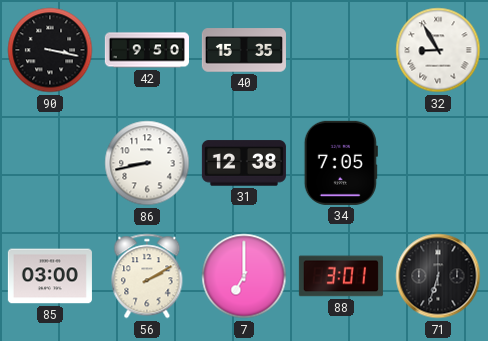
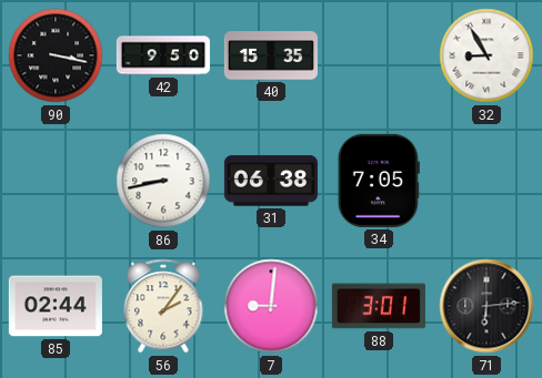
31: 12:38 -> 06:38 (271, 181)
85: 03:00 -> 02:44 (56, 306)
56: 2:10 -> 2:06 (163, 306)
7: 7:00 -> 9:01 (271, 306)
71: 6:33 -> 6:14 (486, 306)
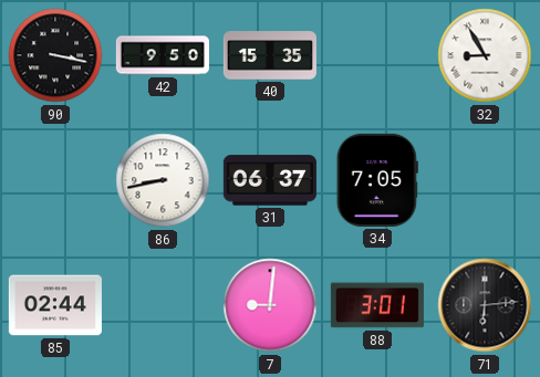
31: 06:38 -> 06:37 (270, 180)
56: 2:06 -> none (163, 306)
